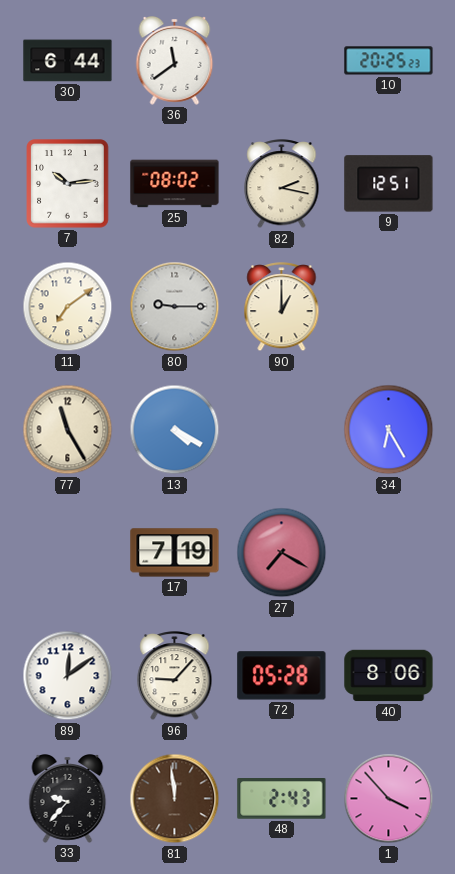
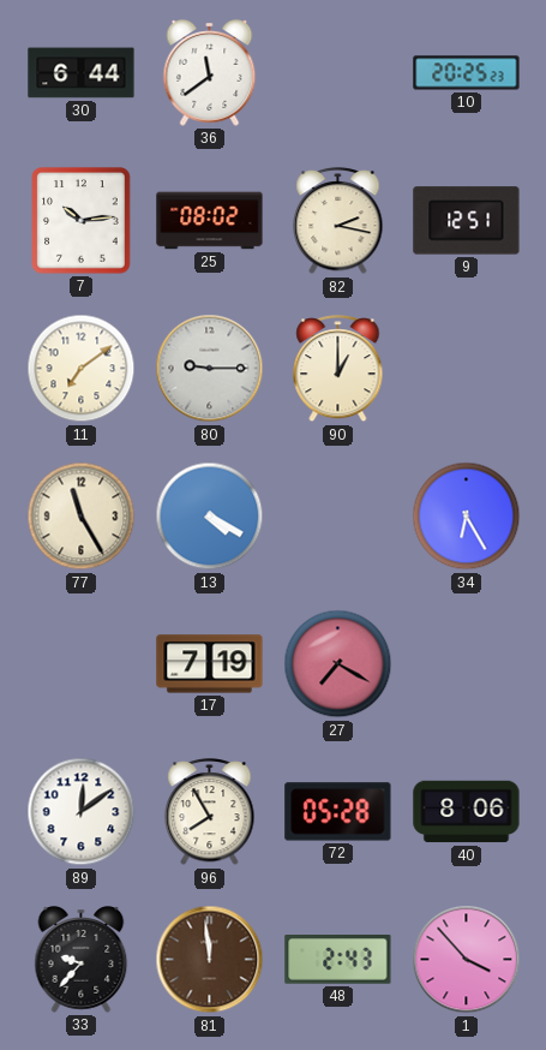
96: 9:07 -> 7:55 (210, 812)
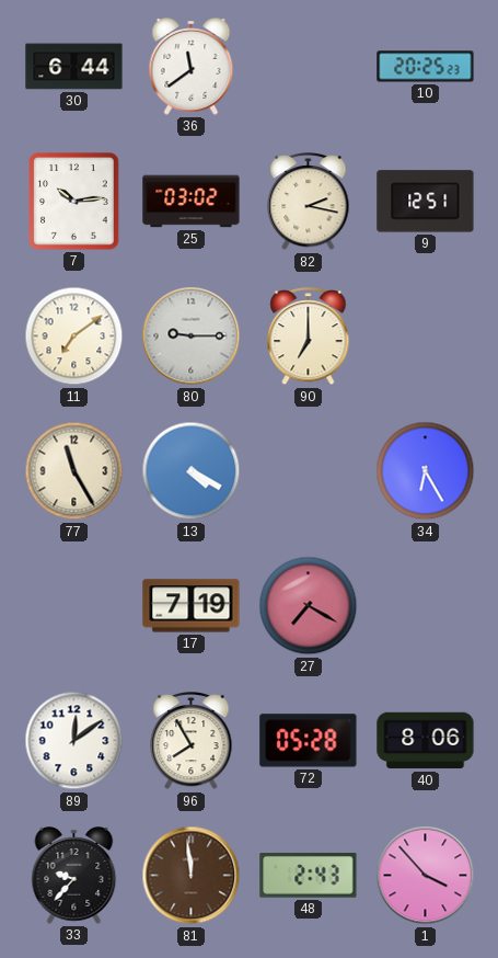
25: 08:02 -> 03:02 (192, 202)
90: 1:00 -> 7:00 (309, 337)
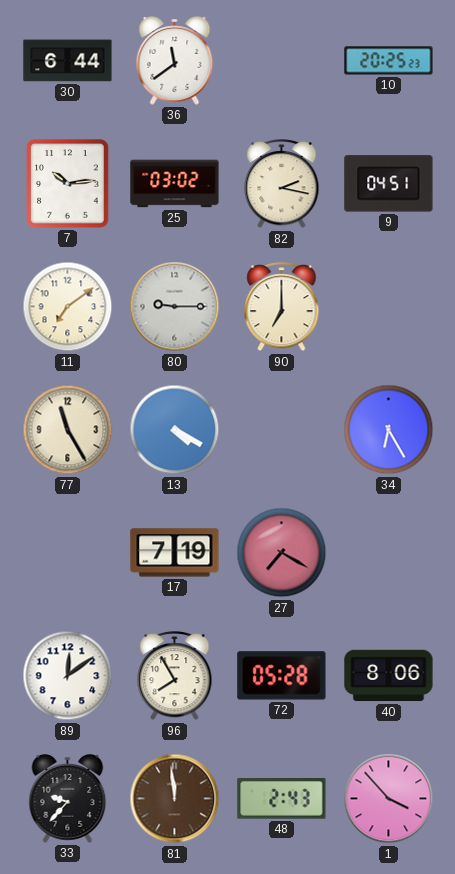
9: 12:51 -> 04:51 (389, 184)
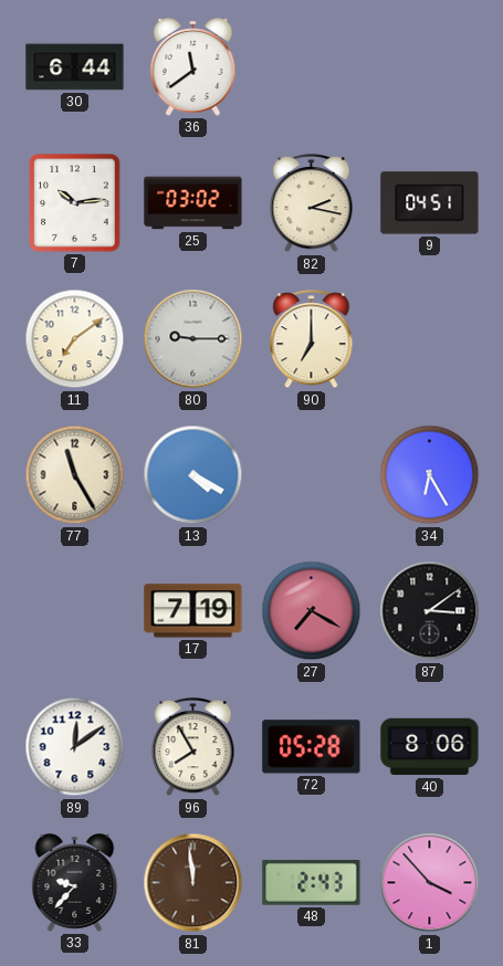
10: 20:25 -> none (389, 61)
87: none -> 3:09 (430, 611)
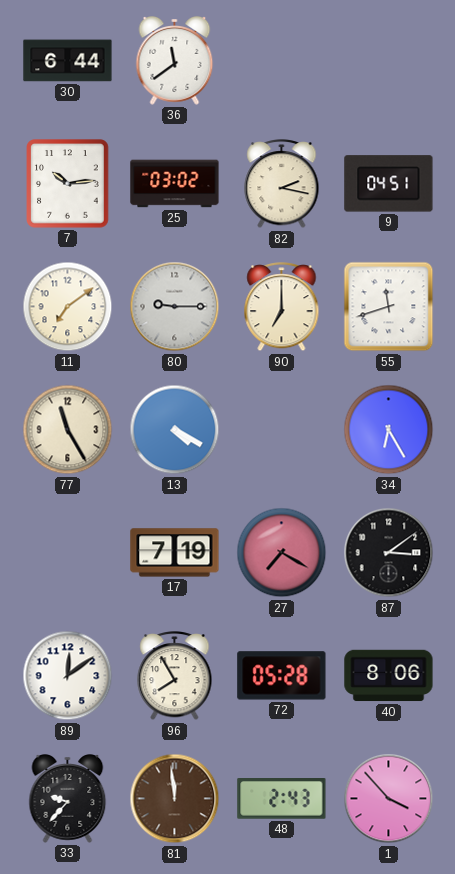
55: none -> 11:42 (389, 307)
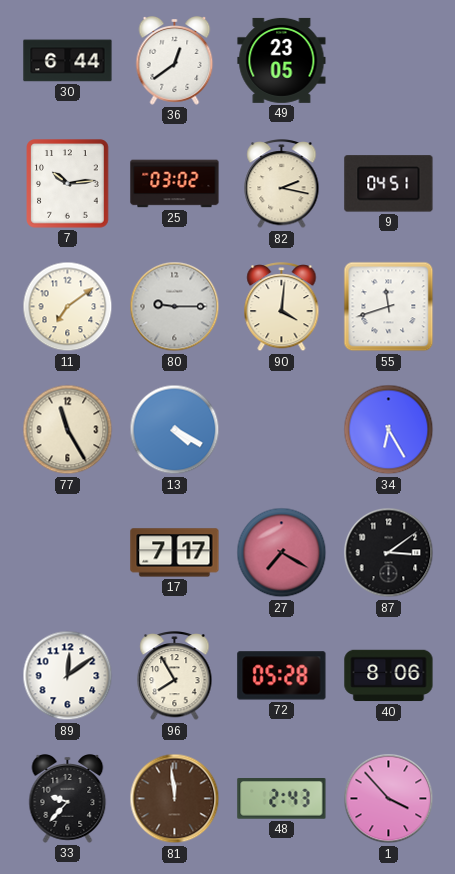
36: 11:39 -> 12:39 (175, 61)
49: none -> 23:05 (282, 60)
90: 7:00 -> 4:01 (282, 307)
17: 7:19 -> 7:17 (175, 553)
